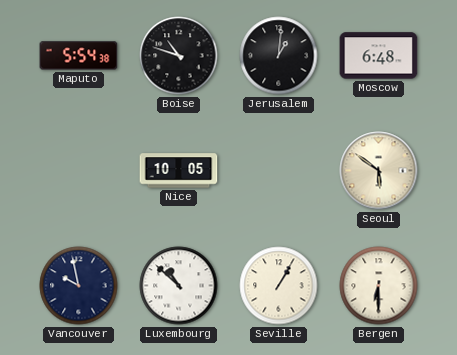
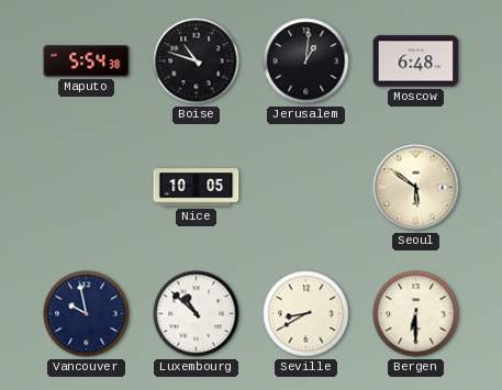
Seville: 1:05 -> 8:40 (306, 314)
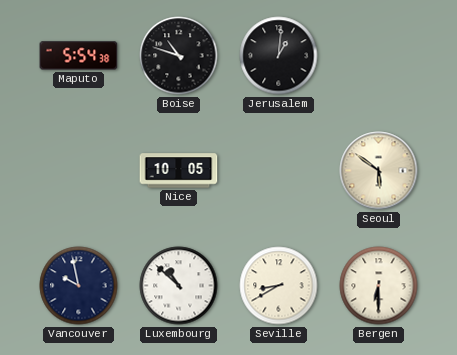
Moscow: 6:48 -> none (416, 62)
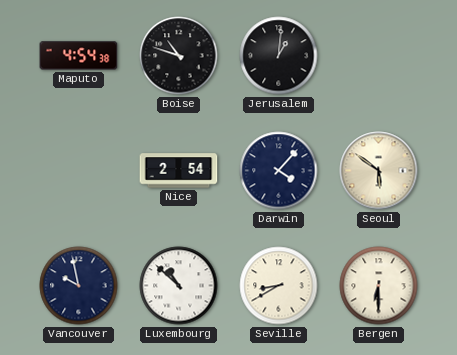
Maputo: 5:54 -> 4:54 (79, 56)
Nice: 10:05 -> 2:54 (179, 171)
Darwin: none -> 4:07 (279, 171)
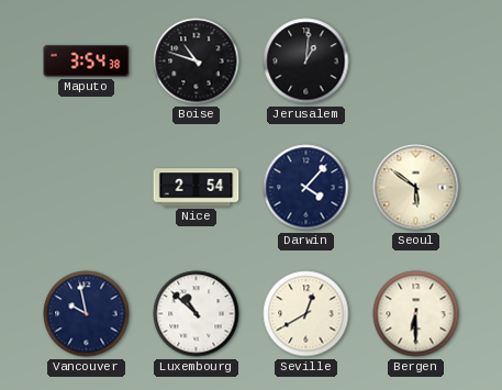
Maputo: 4:54 -> 3:54 (87, 62)
Seville: 8:40 -> 12:40 (306, 314)
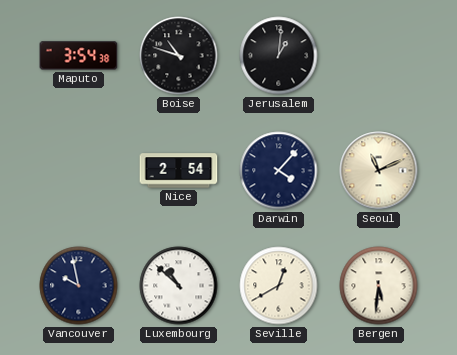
Seoul: 5:51 -> 11:11 (379, 171)
Bergen: 6:30 -> 5:31 (379, 286)
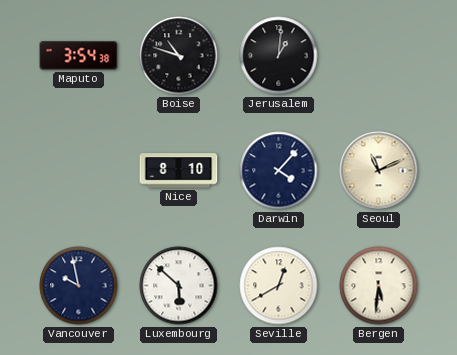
Nice: 2:54 -> 8:10 (179, 171)
Luxembourg: 10:52 -> 5:52 (179, 286)
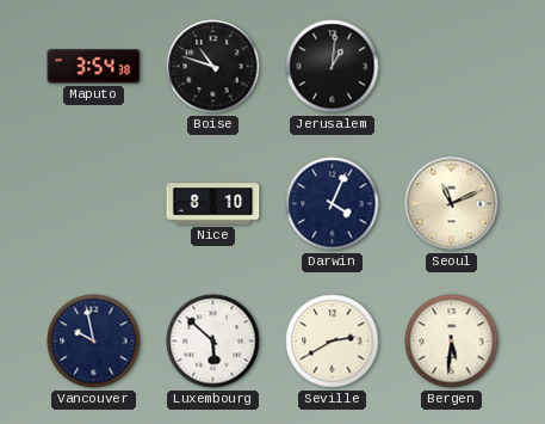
Darwin: 4:07 -> 4:04 (333, 204)
Seville: 12:40 -> 2:40 (333, 342)
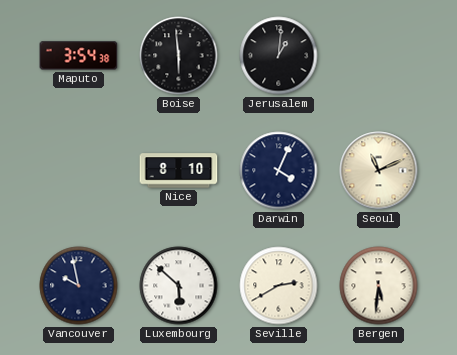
Boise: 10:48 -> 5:59 (179, 56)
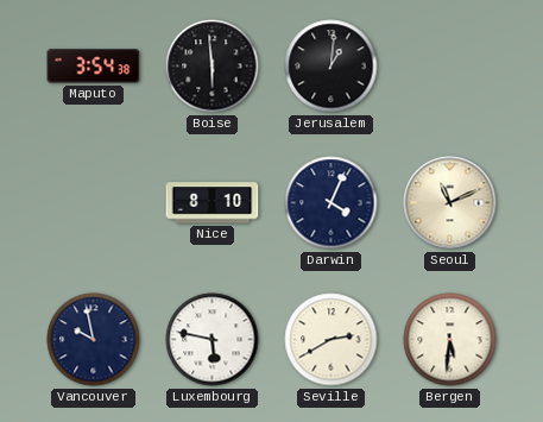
Luxembourg: 5:52 -> 5:47 (213, 340)
